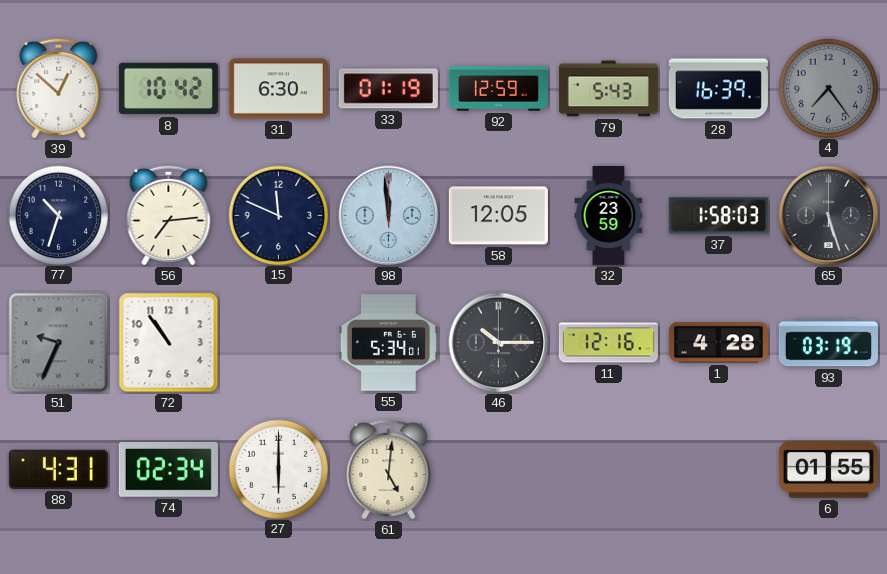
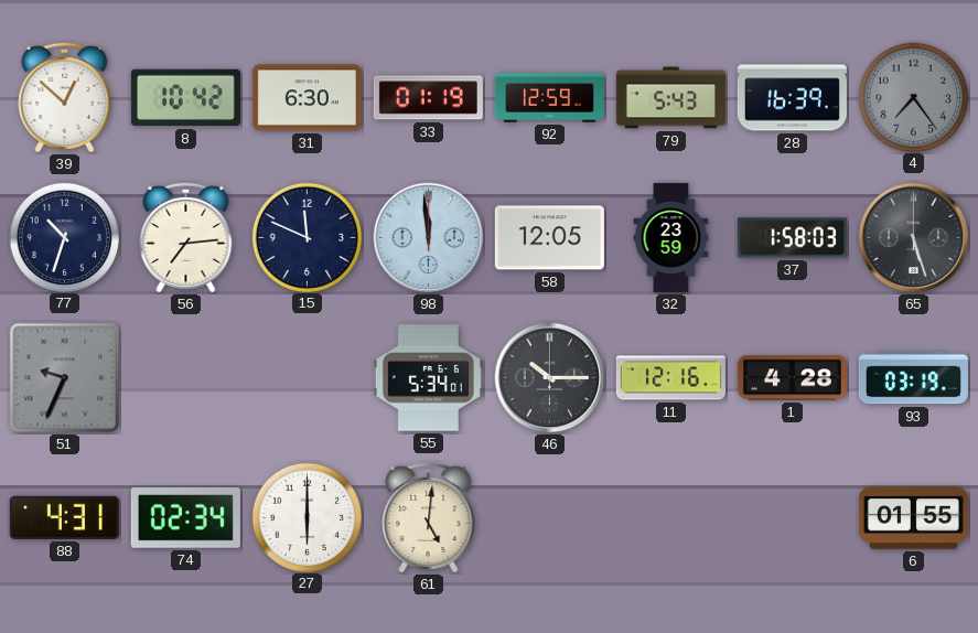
72: 10:54 -> none (169, 343)
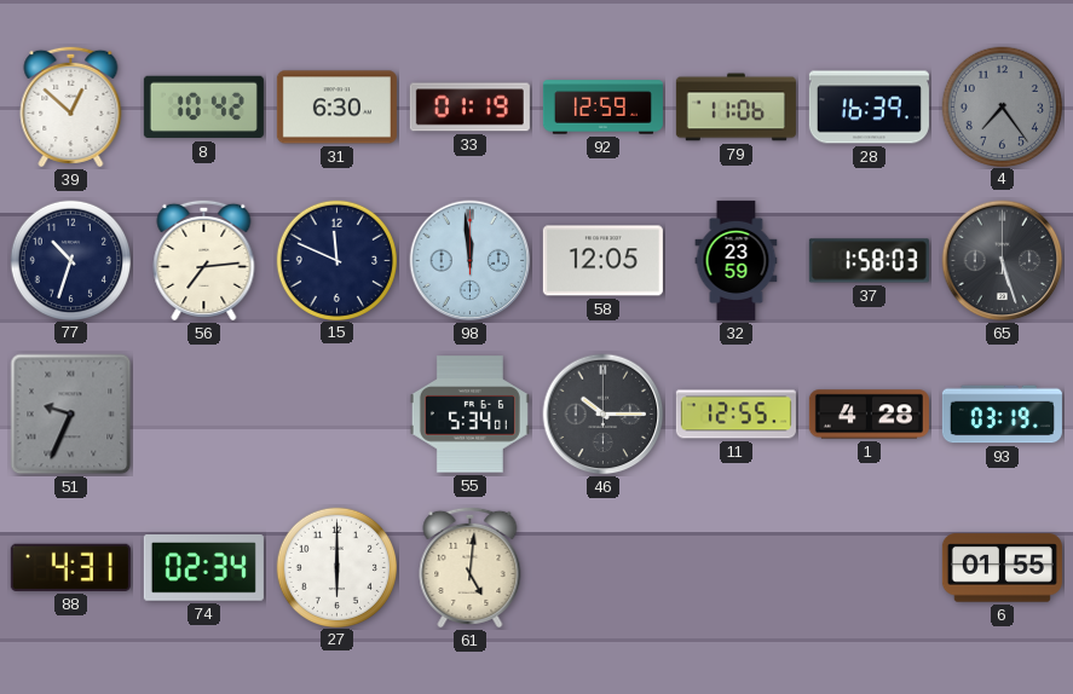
79: 5:43 -> 11:06 (735, 108)
11: 12:16 -> 12:55 (735, 415)
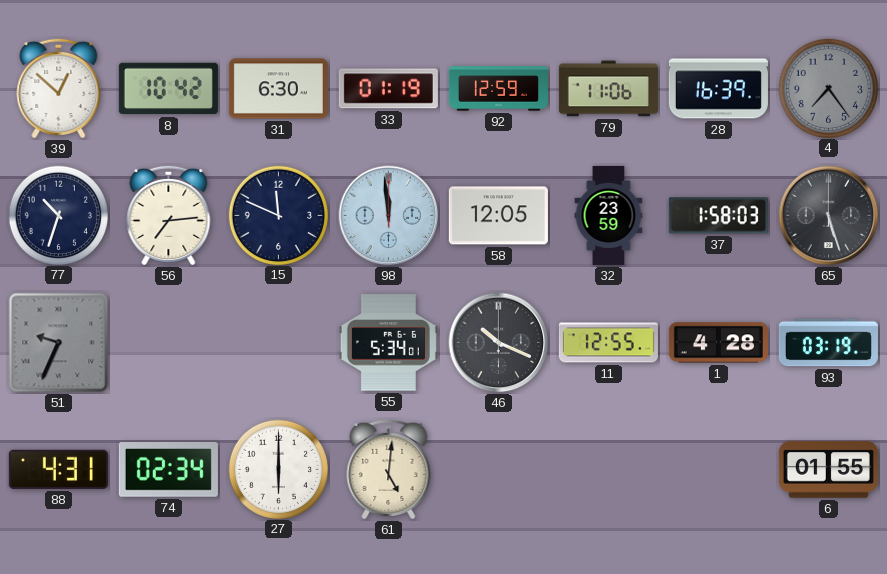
46: 10:15 -> 10:19 (499, 343)
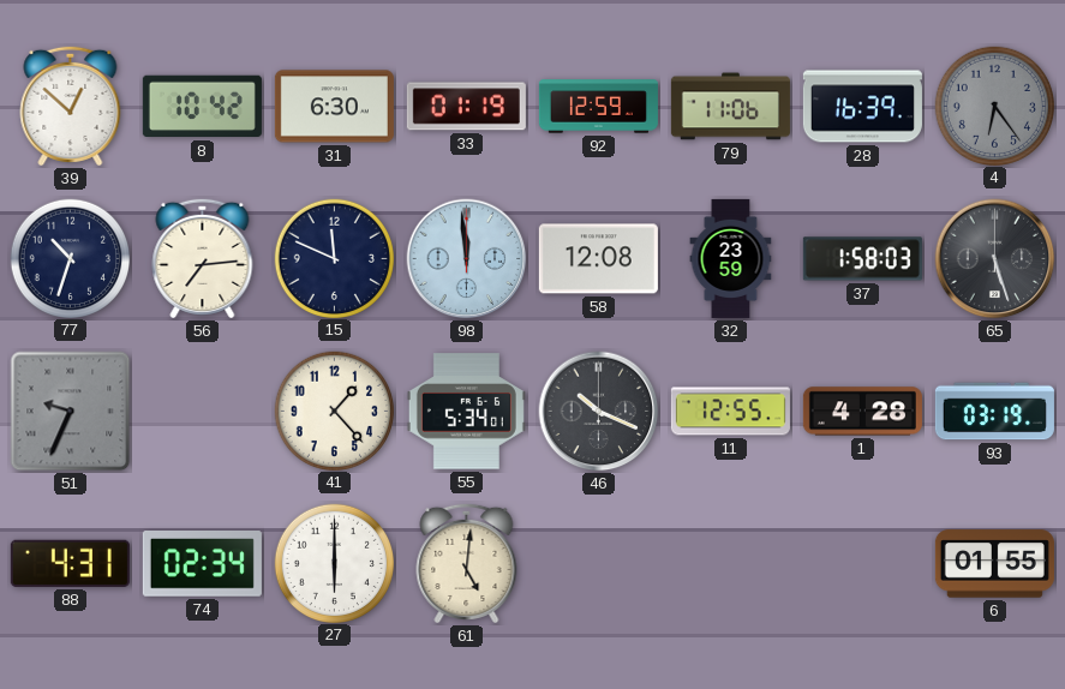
4: 7:24 -> 6:24 (994, 106)
58: 12:05 -> 12:08 (598, 259)
41: none -> 1:23 (334, 411)
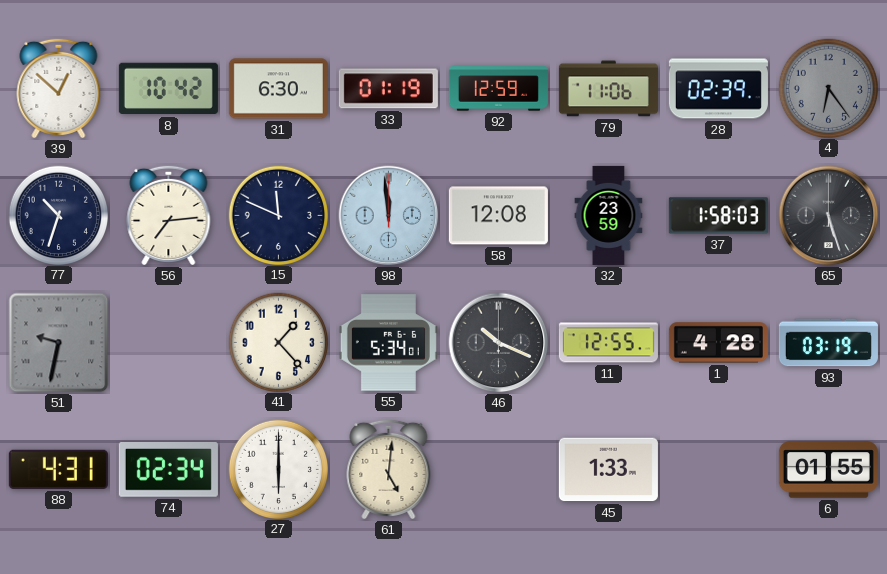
28: 16:39 -> 02:39 (718, 89)
51: 9:34 -> 9:32 (59, 343)
45: none -> 1:33 (608, 470)
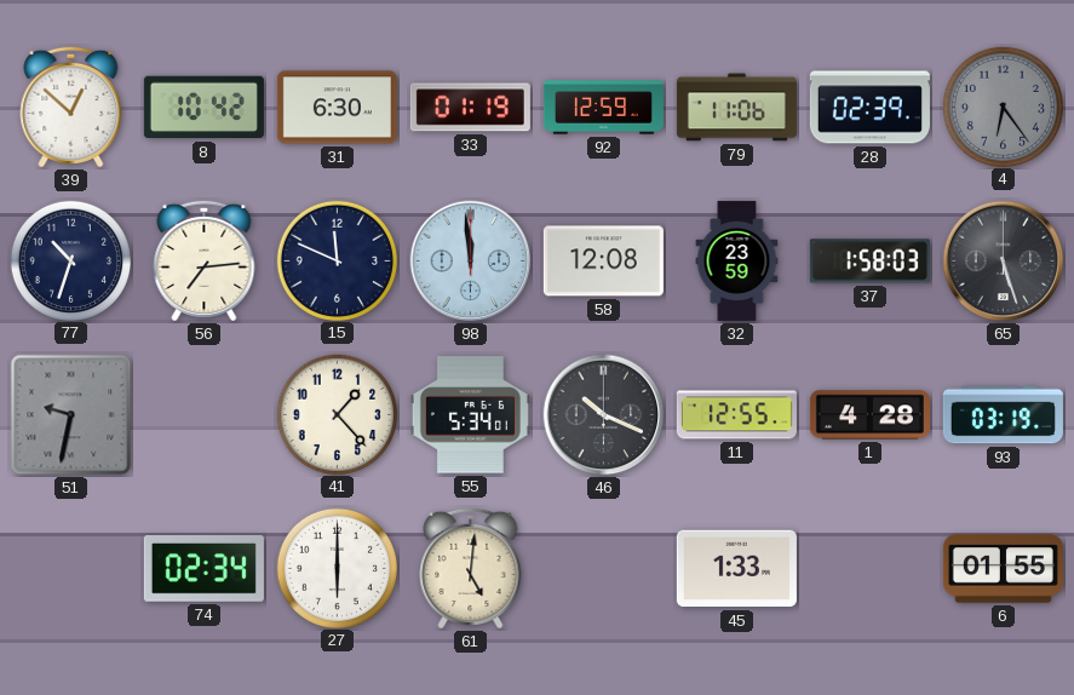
88: 4:31 -> none (58, 469)
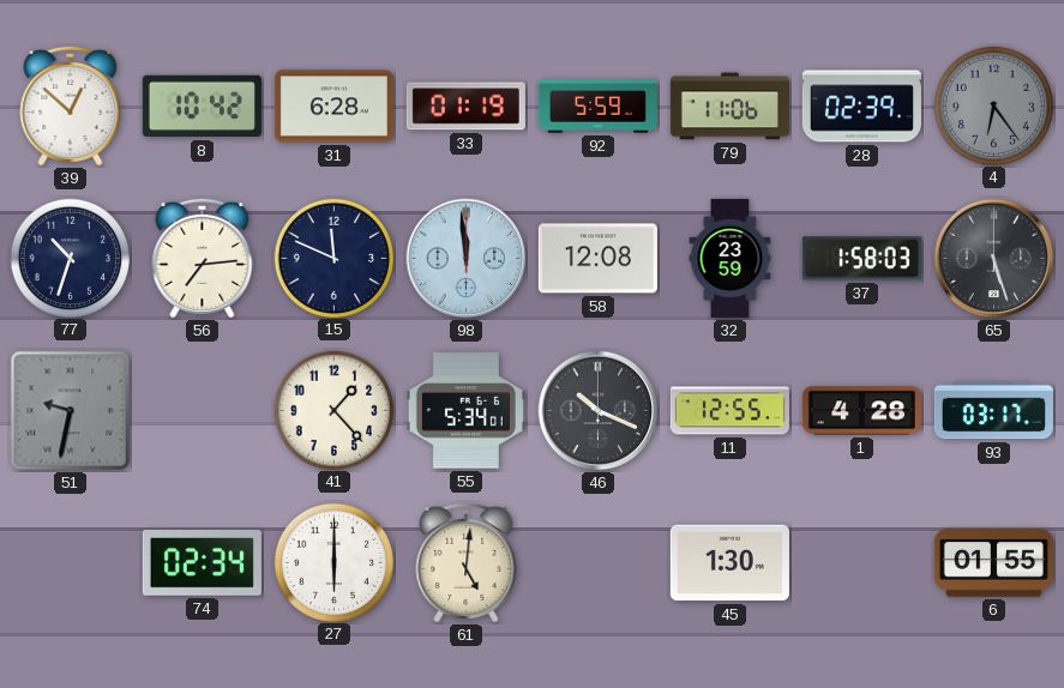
31: 6:30 -> 6:28 (333, 107)
92: 12:59 -> 5:59 (597, 107)
93: 03:19 -> 03:17 (993, 411)
45: 1:33 -> 1:30 (729, 563)
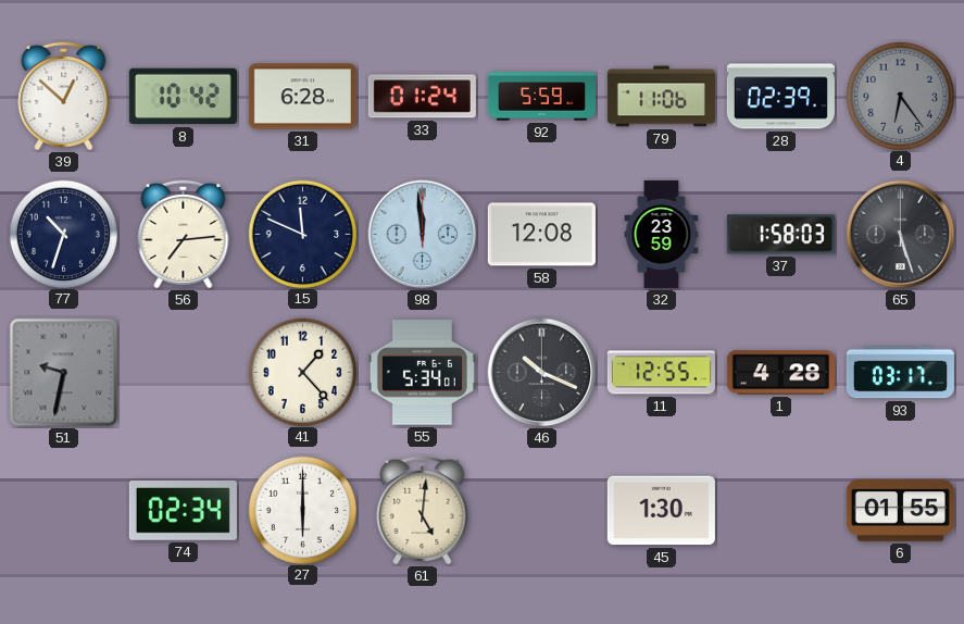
33: 01:19 -> 01:24 (422, 97)
